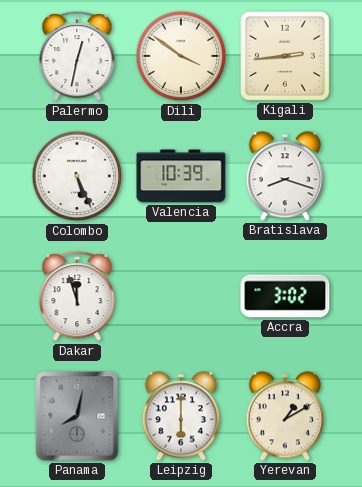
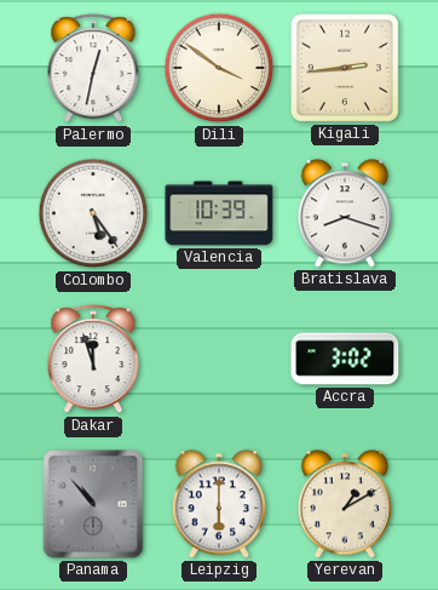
Colombo: 5:26 -> 5:24 (93, 213)
Panama: 8:02 -> 10:53 (93, 504)
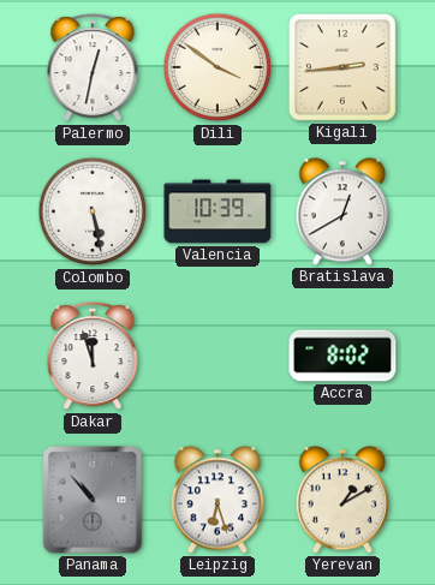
Colombo: 5:24 -> 5:28 (93, 211)
Bratislava: 8:18 -> 12:40 (341, 211)
Accra: 3:02 -> 8:02 (342, 356)
Leipzig: 6:00 -> 6:27 (216, 500)
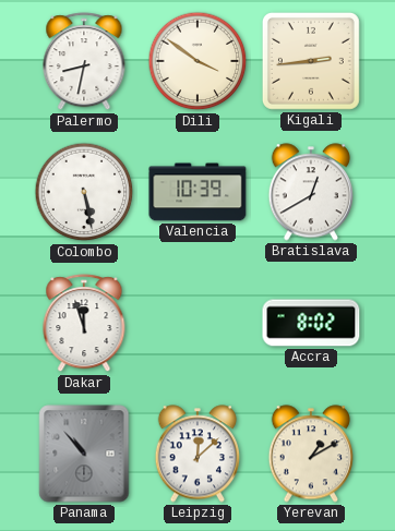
Palermo: 12:32 -> 8:32 (84, 62)
Leipzig: 6:27 -> 12:08 (196, 454)
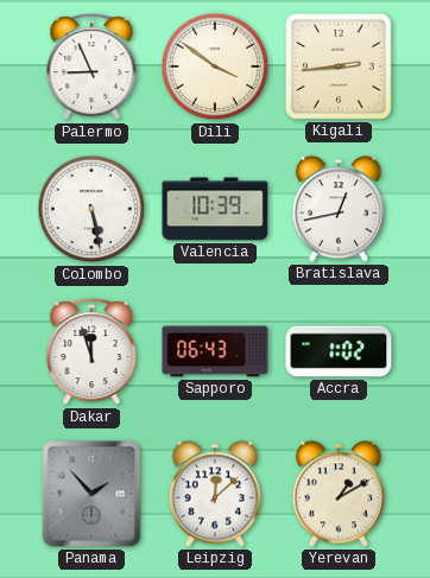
Palermo: 8:32 -> 8:56 (91, 68)
Bratislava: 12:40 -> 12:43 (337, 209)
Sapporo: none -> 06:43 (215, 351)
Accra: 8:02 -> 1:02 (339, 351)
Panama: 10:53 -> 1:53 (91, 494)
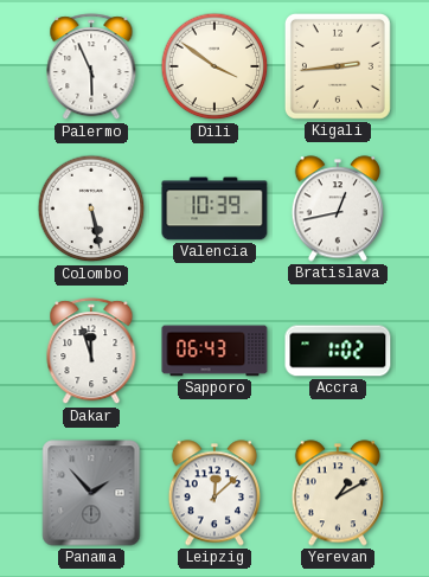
Palermo: 8:56 -> 5:56 (91, 68)
